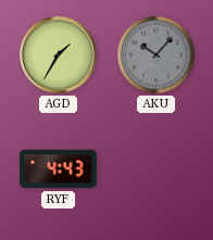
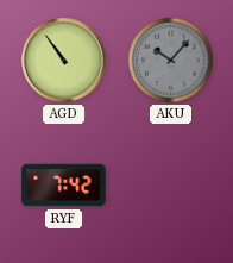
AGD: 1:35 -> 10:54 (64, 61)
RYF: 4:43 -> 7:42 (64, 186)
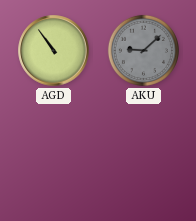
AKU: 10:07 -> 9:08 (143, 50)
RYF: 7:42 -> none (64, 186)
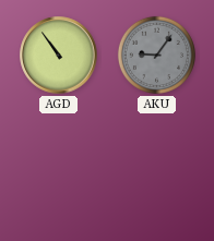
AKU: 9:08 -> 9:06 (156, 55)
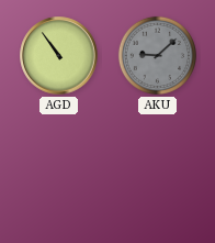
AKU: 9:06 -> 9:08 (157, 55)
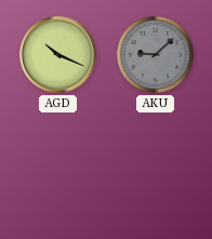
AGD: 10:54 -> 10:19 (58, 55)
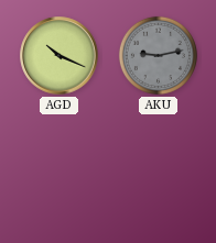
AKU: 9:08 -> 9:13 (158, 55)
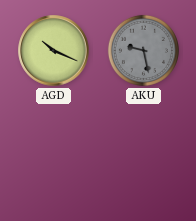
AKU: 9:13 -> 9:28 (143, 50)
